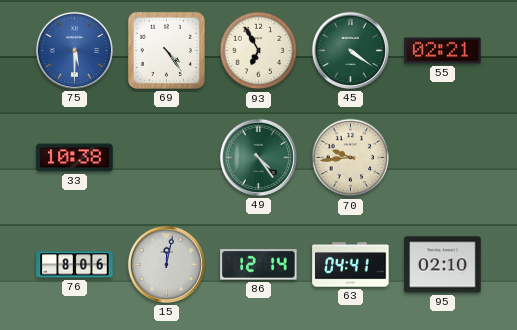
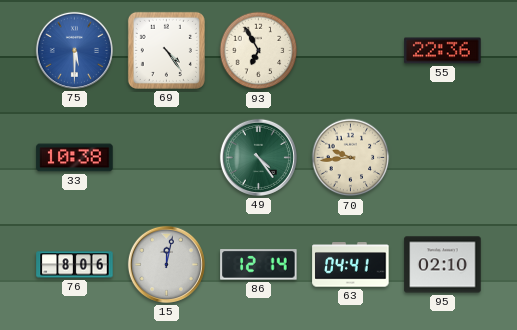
45: 4:21 -> none (350, 50)
55: 02:21 -> 22:36 (443, 51)
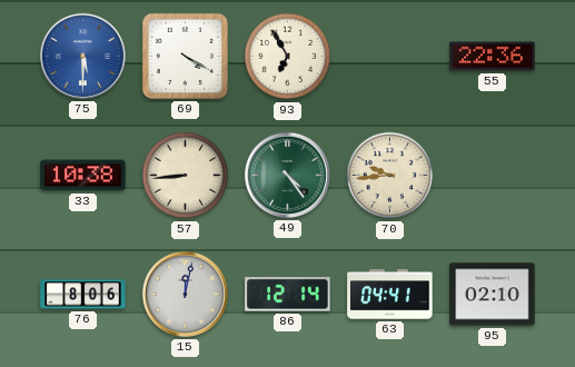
69: 4:24 -> 4:20 (185, 56)
57: none -> 8:44 (186, 176)
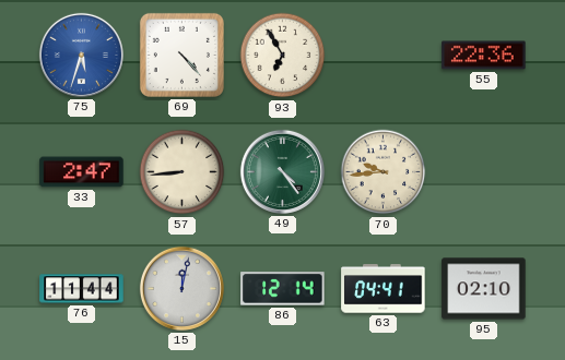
75: 5:30 -> 5:33 (81, 55)
69: 4:20 -> 4:23 (181, 55)
33: 10:38 -> 2:47 (82, 172)
76: 8:06 -> 11:44 (82, 289)
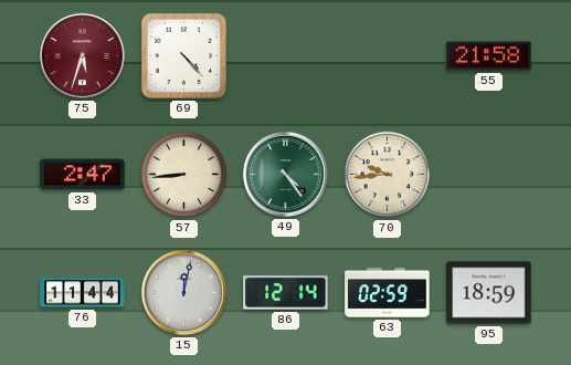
75 dial: blue -> burgundy (82, 55)
93: 6:55 -> none (283, 56)
55: 22:36 -> 21:58 (489, 56)
63: 04:41 -> 02:59 (388, 293)
95: 02:10 -> 18:59 (489, 293)
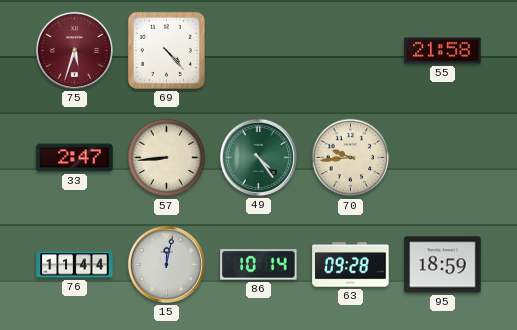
86: 12:14 -> 10:14 (259, 265)
63: 02:59 -> 09:28 (351, 265)
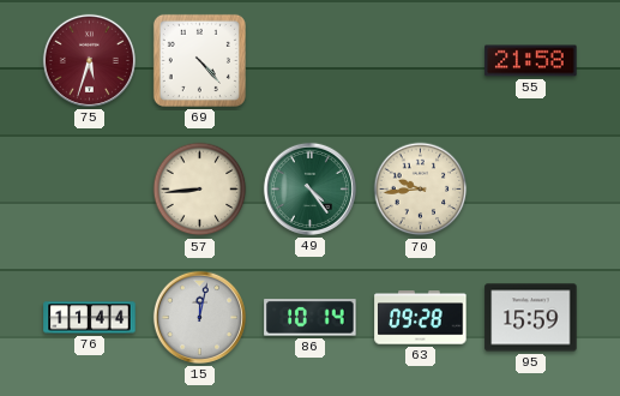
33: 2:47 -> none (75, 158)
95: 18:59 -> 15:59 (531, 318)
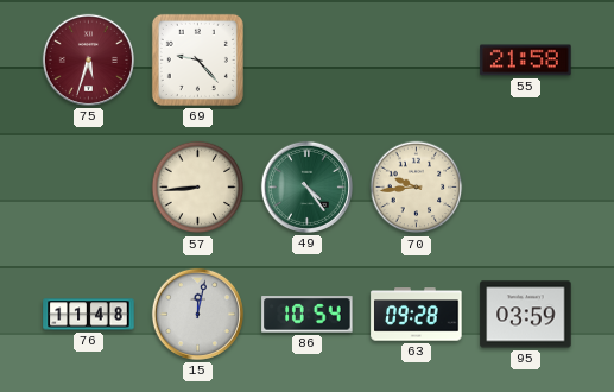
69: 4:23 -> 9:23 (197, 59)
76: 11:44 -> 11:48 (89, 315)
86: 10:14 -> 10:54 (308, 315)
95: 15:59 -> 03:59 (526, 315)
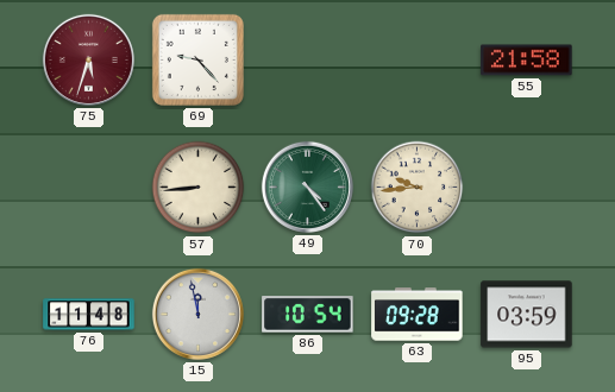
15: 12:02 -> 11:58 (197, 314)
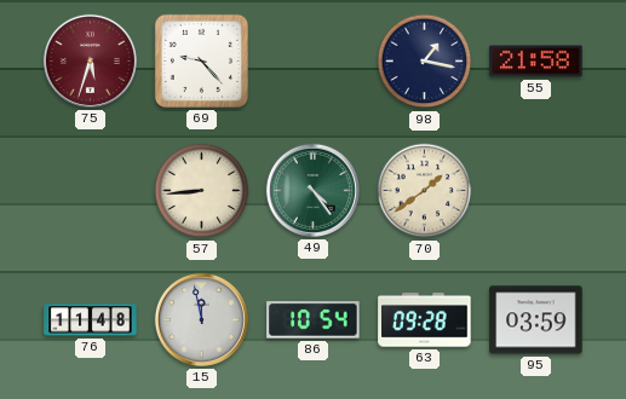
98: none -> 1:17 (425, 62)
70: 9:44 -> 1:39 (425, 191)
